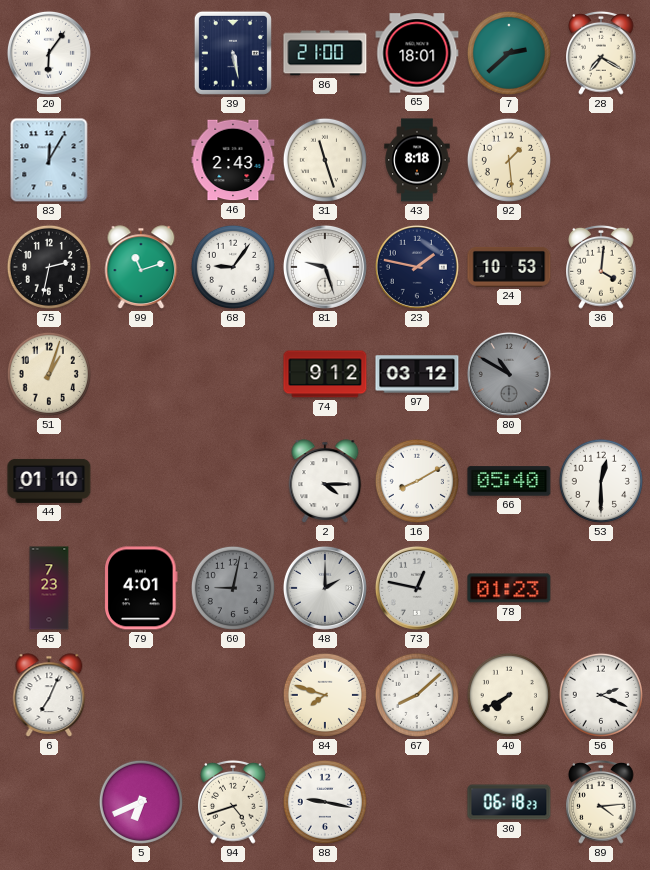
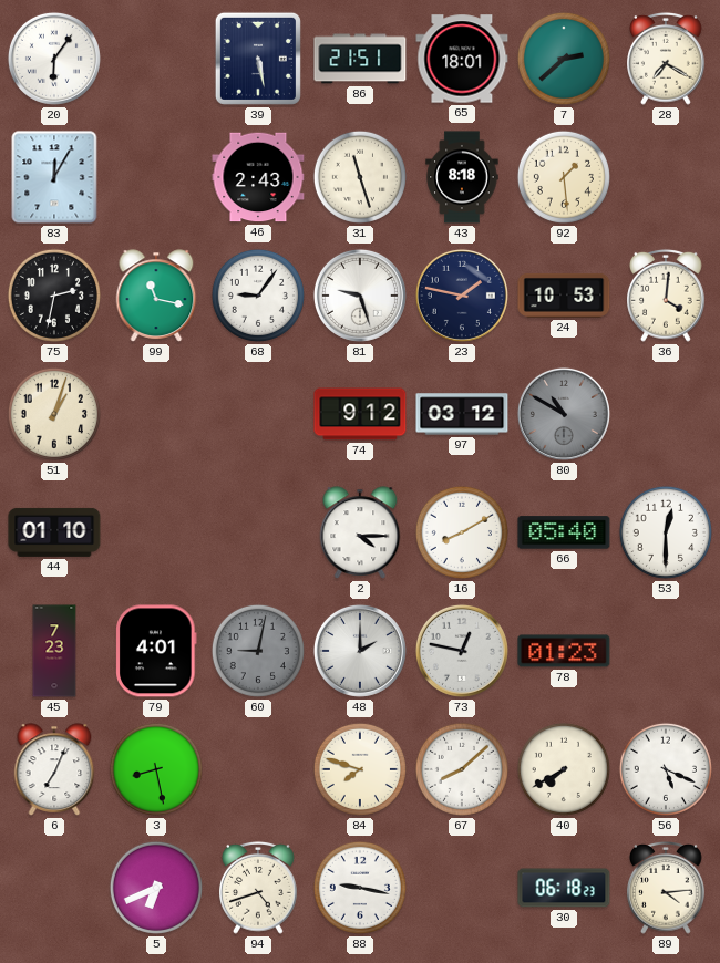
86: 21:00 -> 21:51 (360, 59)
99: 11:12 -> 11:17 (156, 296)
3: none -> 8:28 (156, 769)
56: 2:19 -> 5:19 (666, 769)
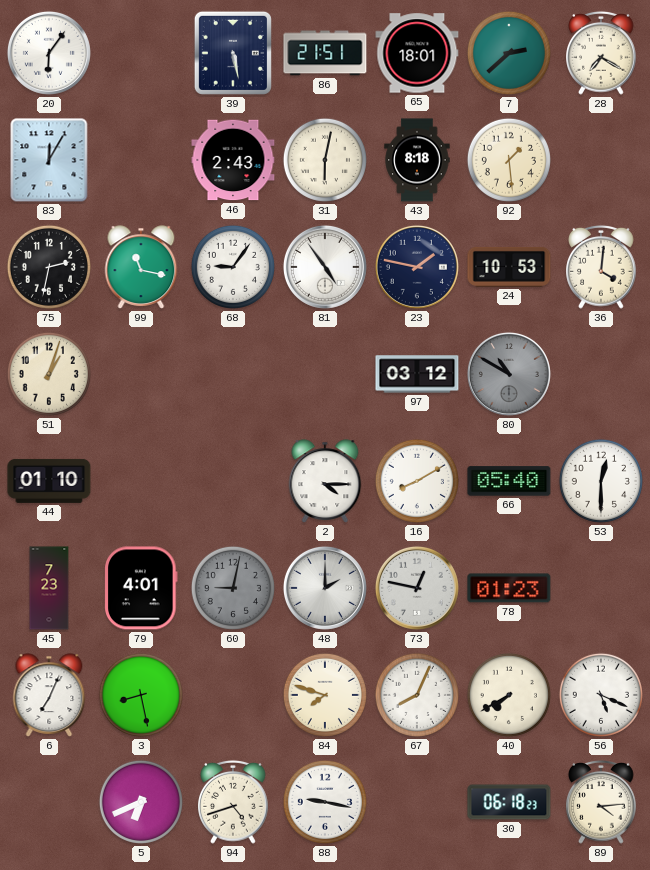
31: 11:27 -> 6:02 (325, 160)
81: 9:27 -> 4:54 (325, 267)
74: 9:12 -> none (360, 414)
67: 8:08 -> 8:04 (417, 695)
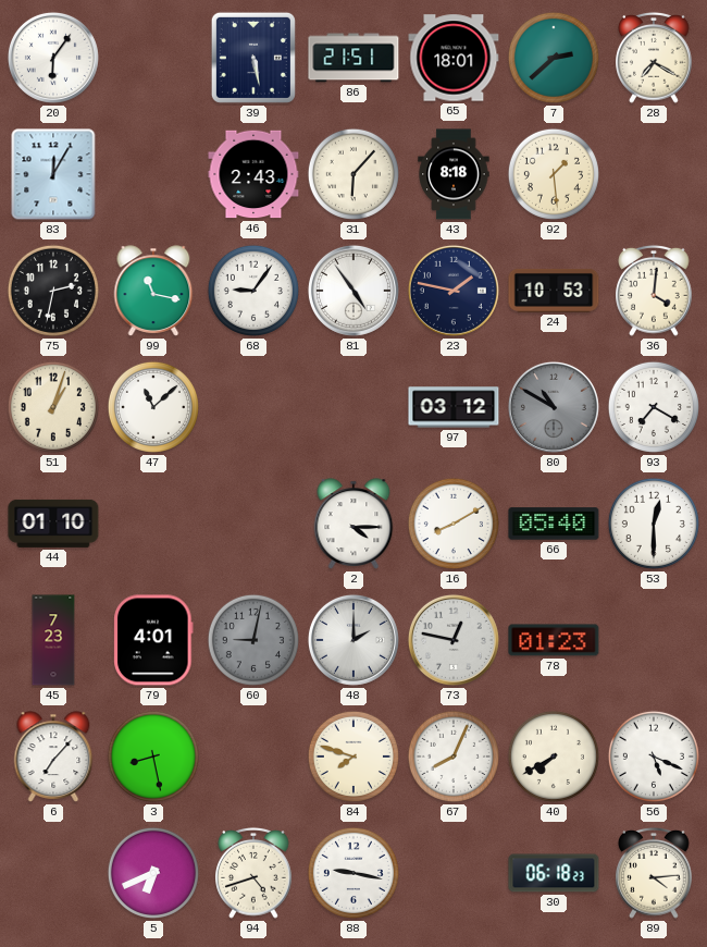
31: 6:02 -> 6:07 (353, 174)
47: none -> 11:08 (153, 407)
93: none -> 7:20 (654, 407)
6: 7:04 -> 7:07 (53, 757)
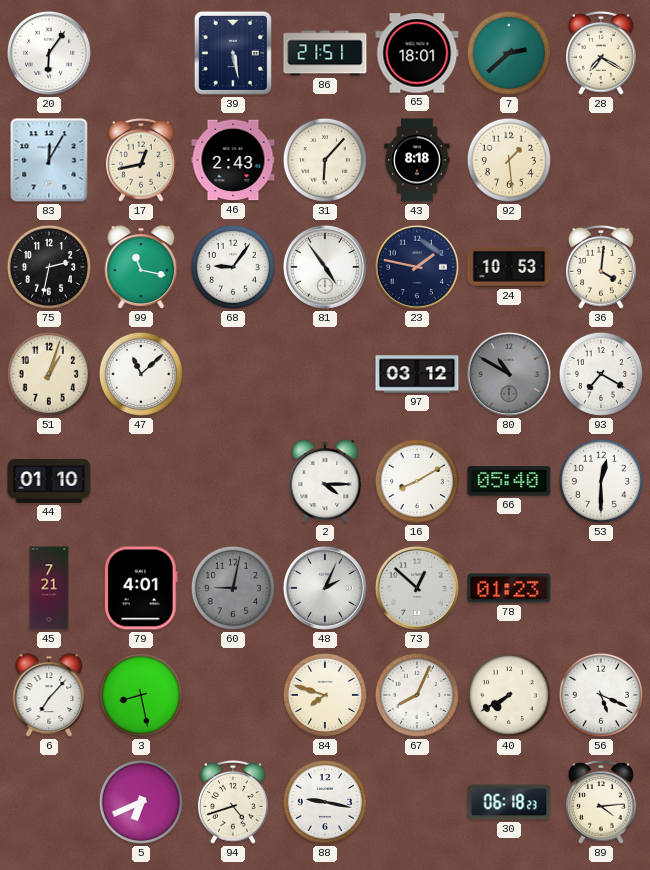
17: none -> 12:43 (141, 160)
45: 7:23 -> 7:21 (49, 588)
48: 2:00 -> 2:04 (325, 588)
73: 12:47 -> 12:52 (417, 588)
